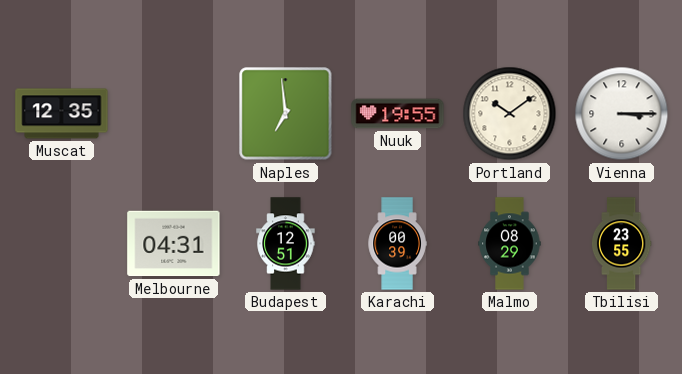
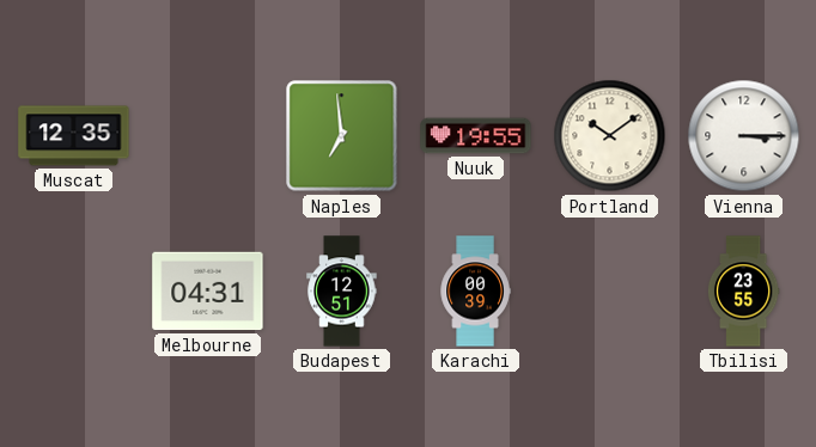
Malmo: 08:29 -> none (510, 244)
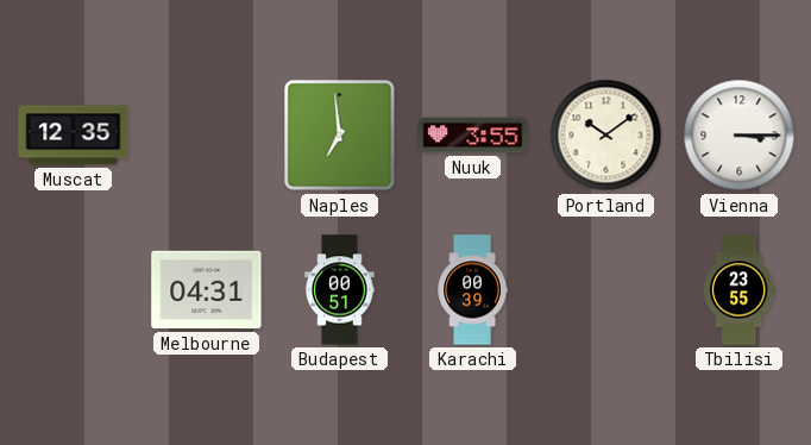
Nuuk: 19:55 -> 3:55 (473, 136)
Budapest: 12:51 -> 00:51 (340, 290)
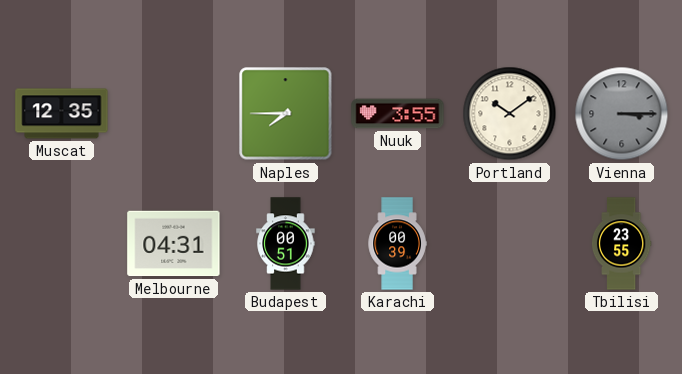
Naples: 6:59 -> 7:45 (286, 114)
Vienna dial: white -> grey (622, 114)
